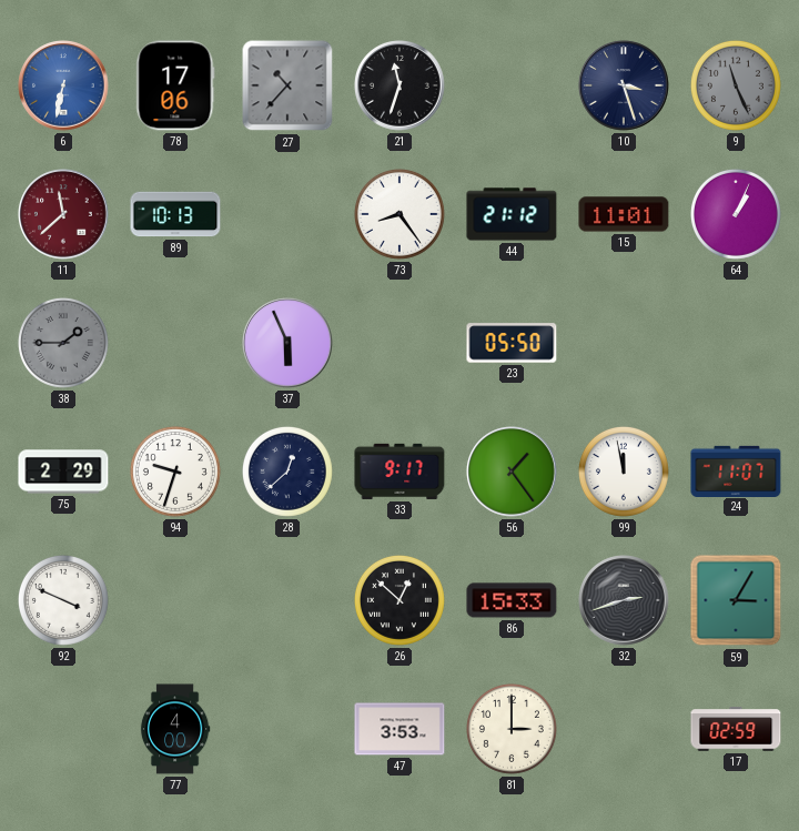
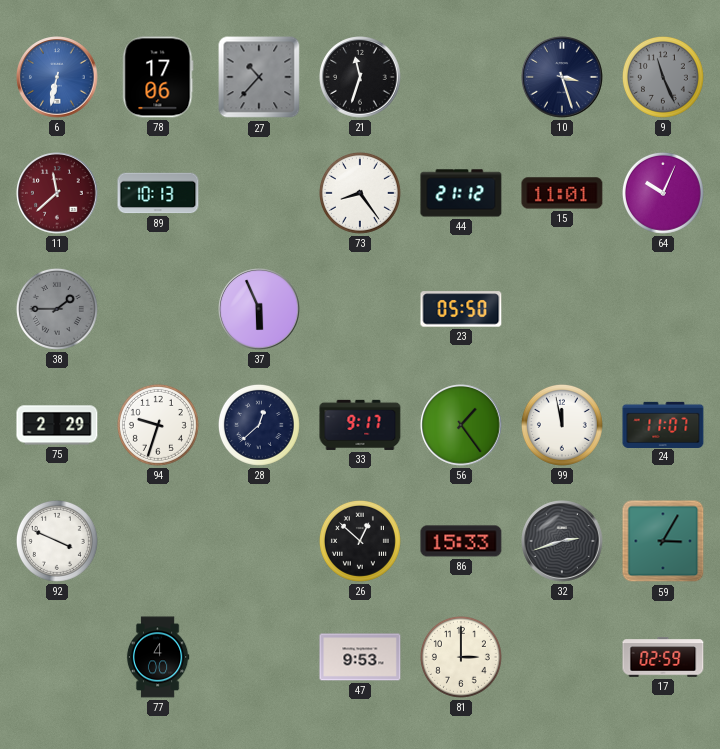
64: 1:04 -> 10:04 (663, 193)
47: 3:53 -> 9:53 (360, 657)
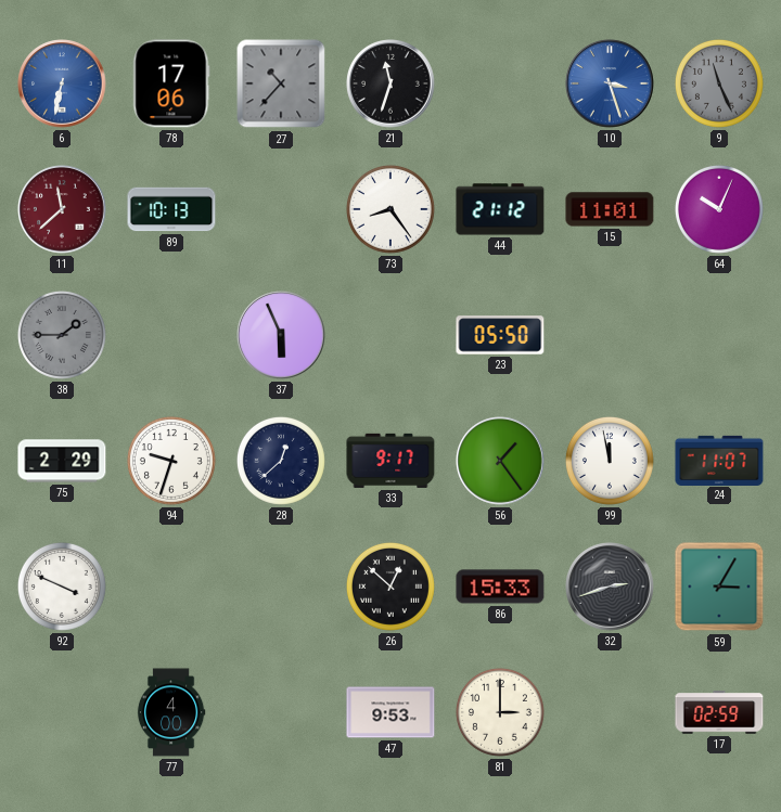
10 dial: navy -> blue (610, 83)
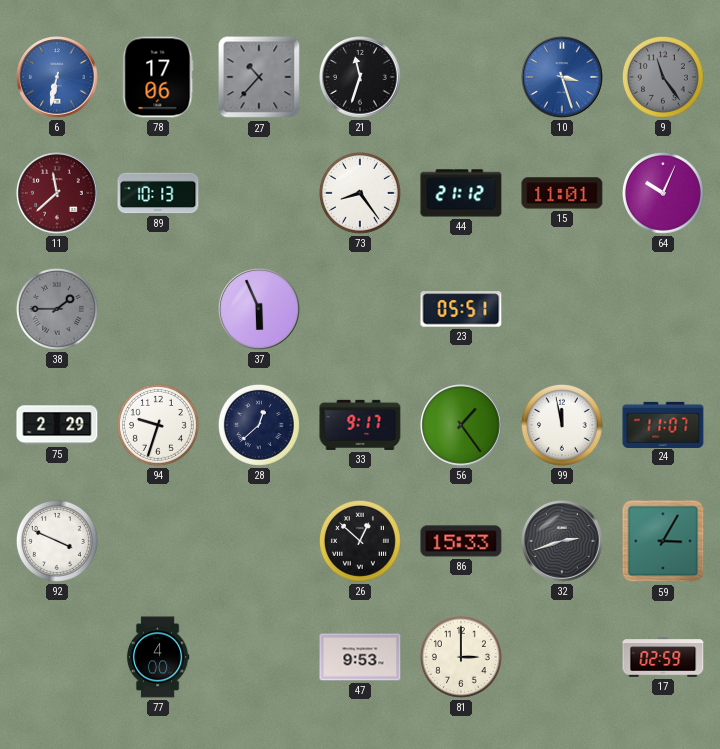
9: 11:26 -> 11:24 (663, 77)
23: 05:50 -> 05:51 (461, 309)
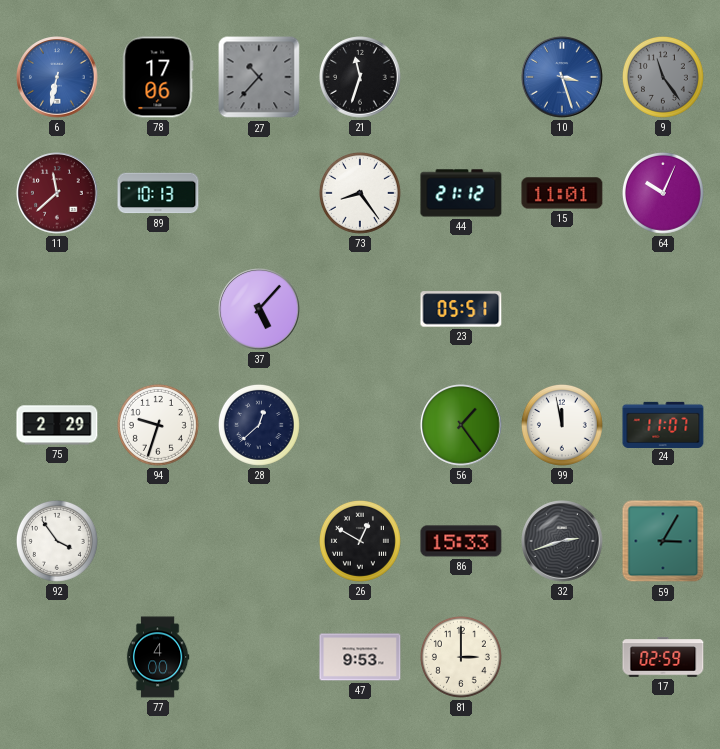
38: 1:45 -> none (57, 309)
37: 5:56 -> 5:07 (259, 309)
33: 9:17 -> none (360, 425)
92: 3:49 -> 3:54 (57, 541)
26: 12:52 -> 12:50 (360, 541)
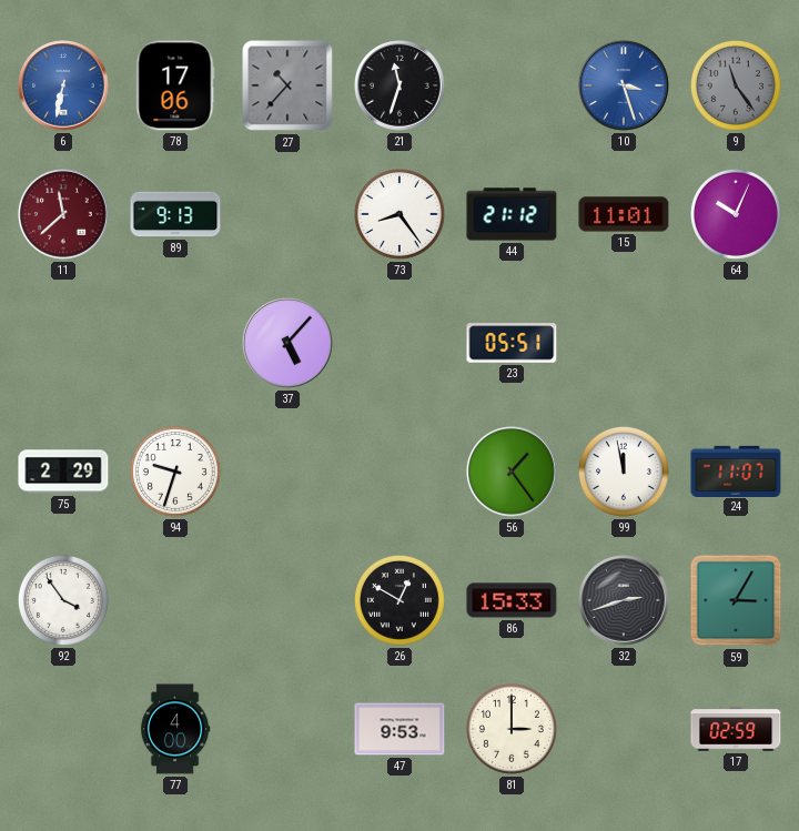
89: 10:13 -> 9:13 (175, 214)
28: 12:38 -> none (259, 425)
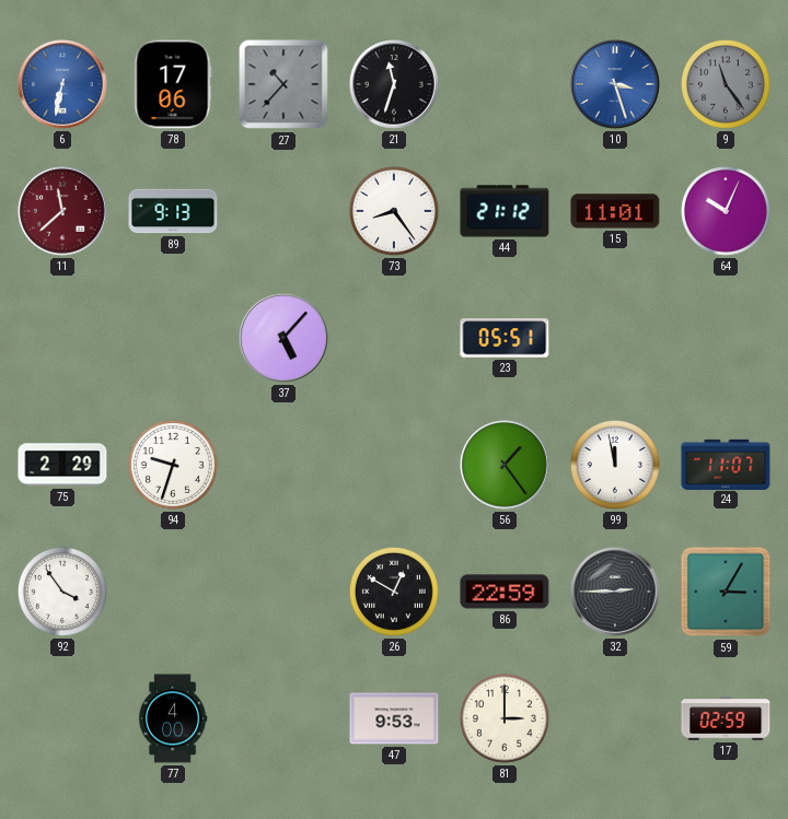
86: 15:33 -> 22:59 (505, 592)
32: 2:42 -> 2:45 (615, 592)
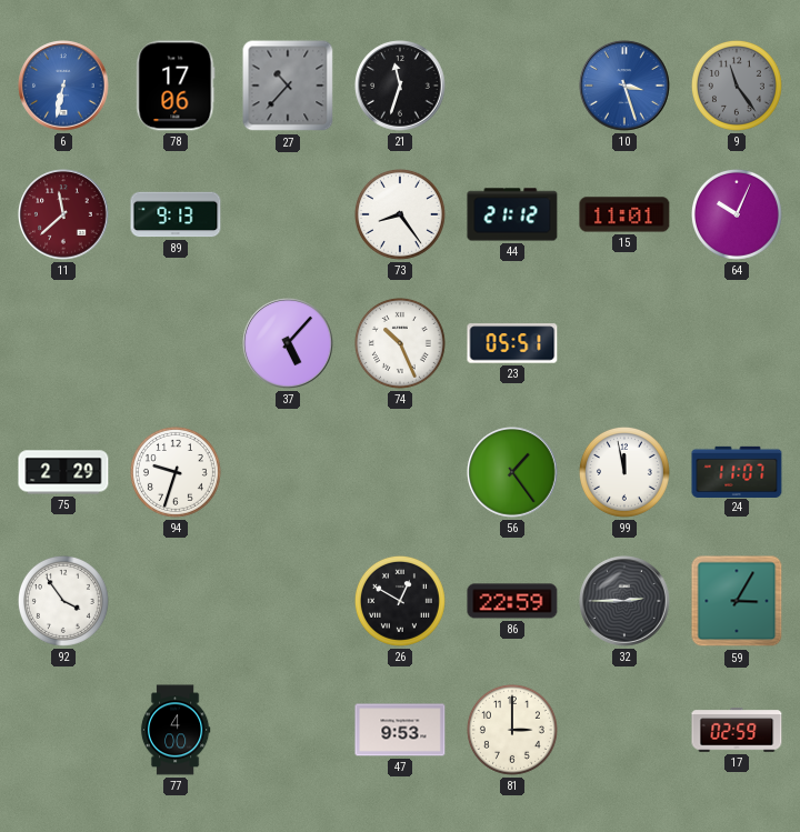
74: none -> 10:26 (400, 343)
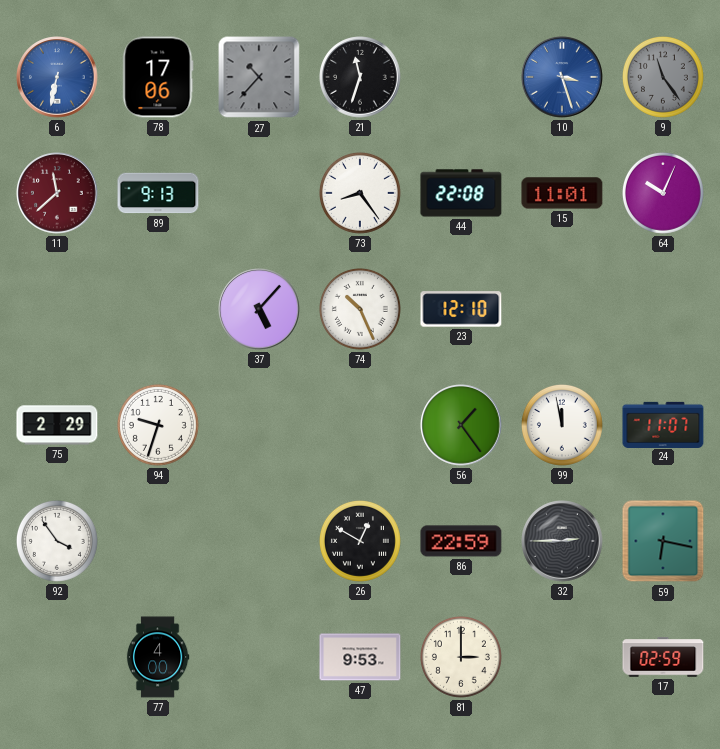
44: 21:12 -> 22:08 (461, 193)
23: 05:51 -> 12:10 (461, 309)
59: 3:05 -> 6:17 (663, 541)
